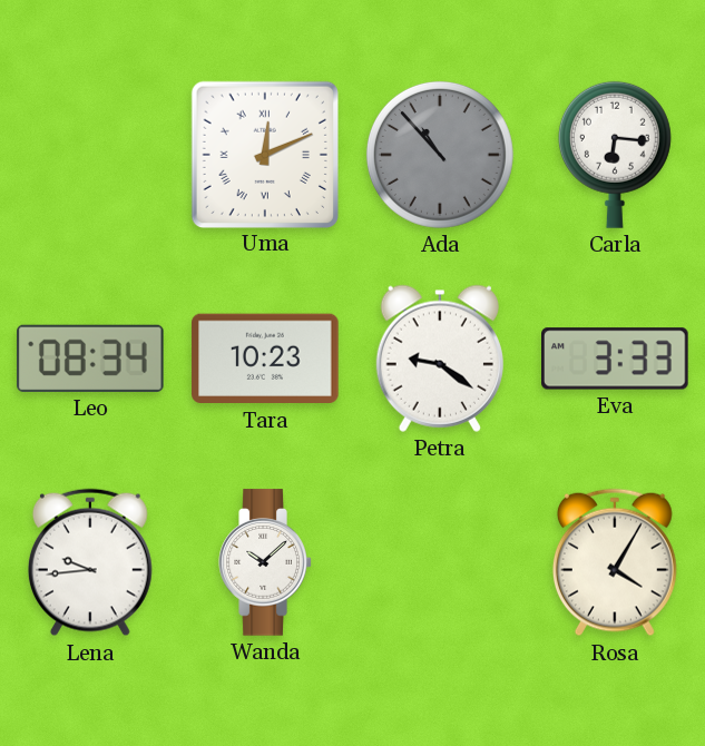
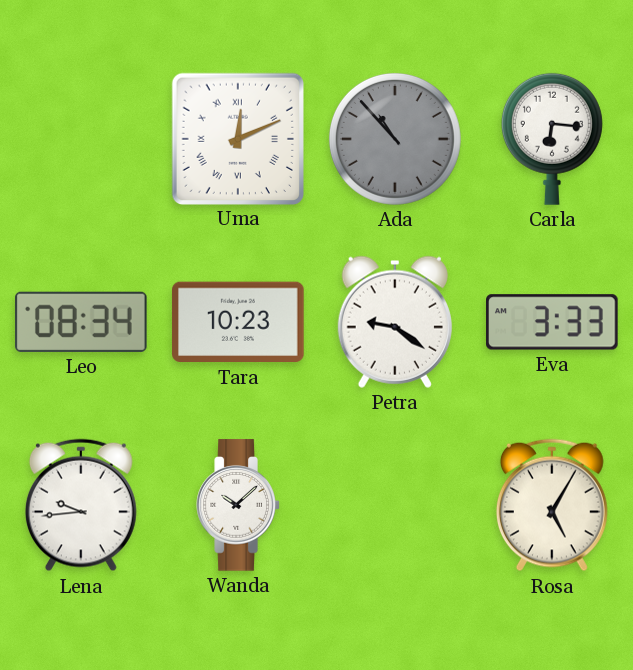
Rosa: 4:05 -> 5:05 (552, 505)
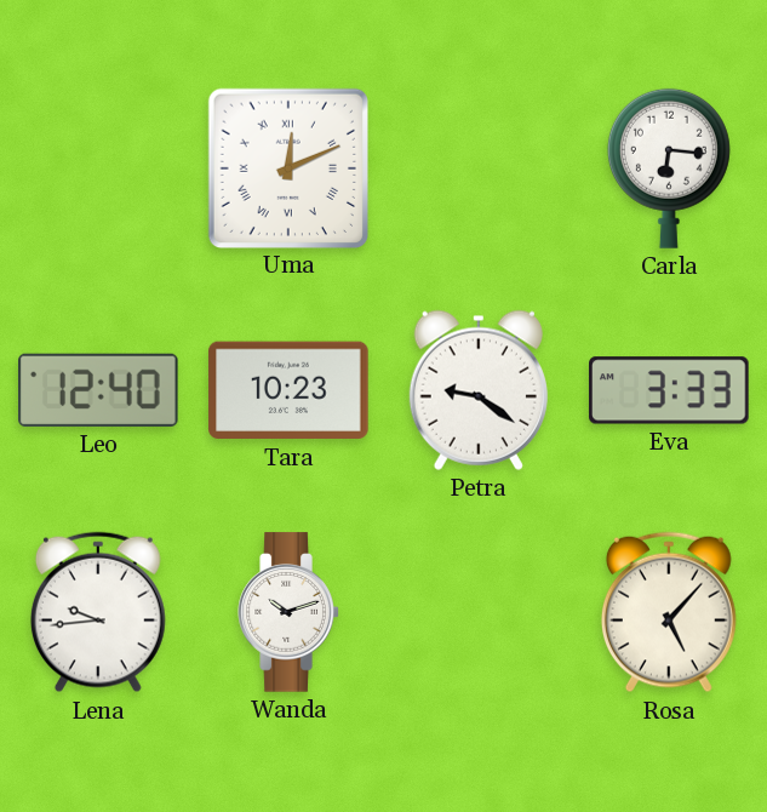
Ada: 10:53 -> none (395, 139)
Leo: 08:34 -> 12:40 (99, 390)
Wanda: 10:08 -> 10:12 (288, 612)
Rosa: 5:05 -> 5:07 (669, 612)
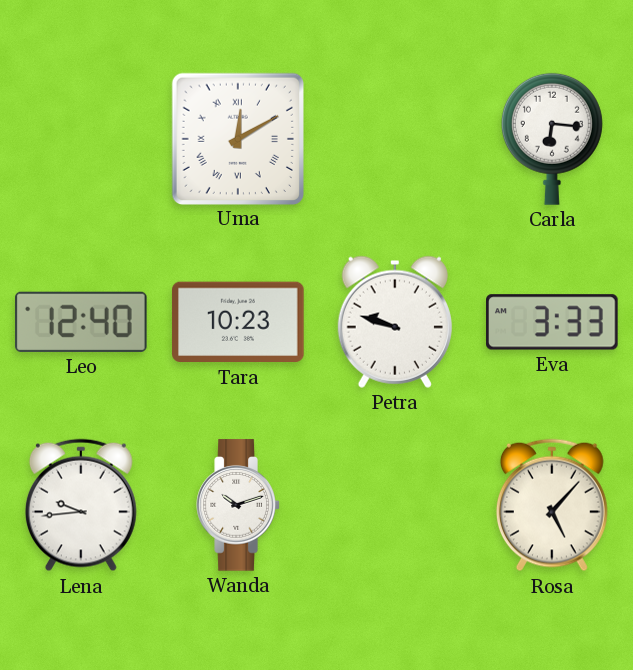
Uma: 12:11 -> 12:10 (237, 138)
Petra: 9:21 -> 9:48 (395, 322)
